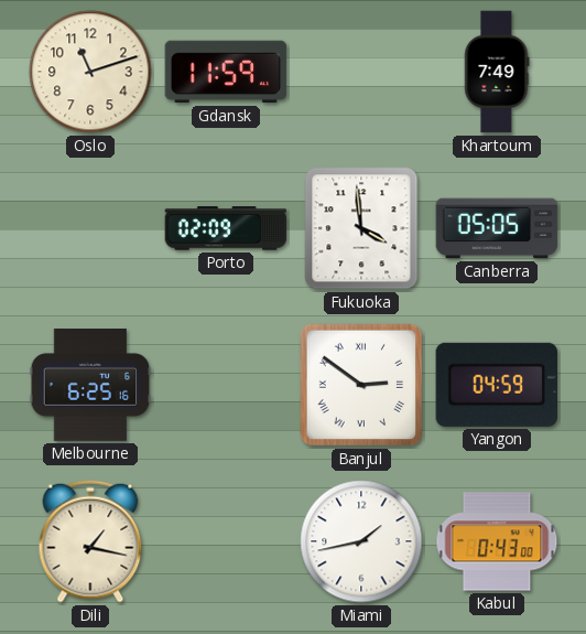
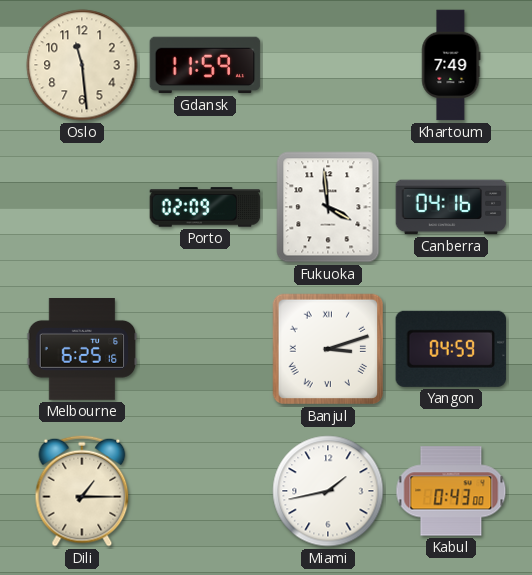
Oslo: 11:12 -> 11:29 (82, 65)
Canberra: 05:05 -> 04:16 (451, 207)
Banjul: 2:51 -> 3:12 (328, 349)
Dili: 1:17 -> 1:15 (82, 491)
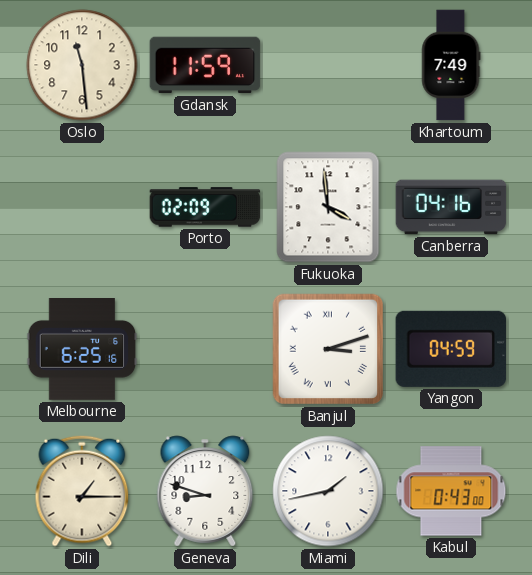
Geneva: none -> 8:48 (205, 491)
